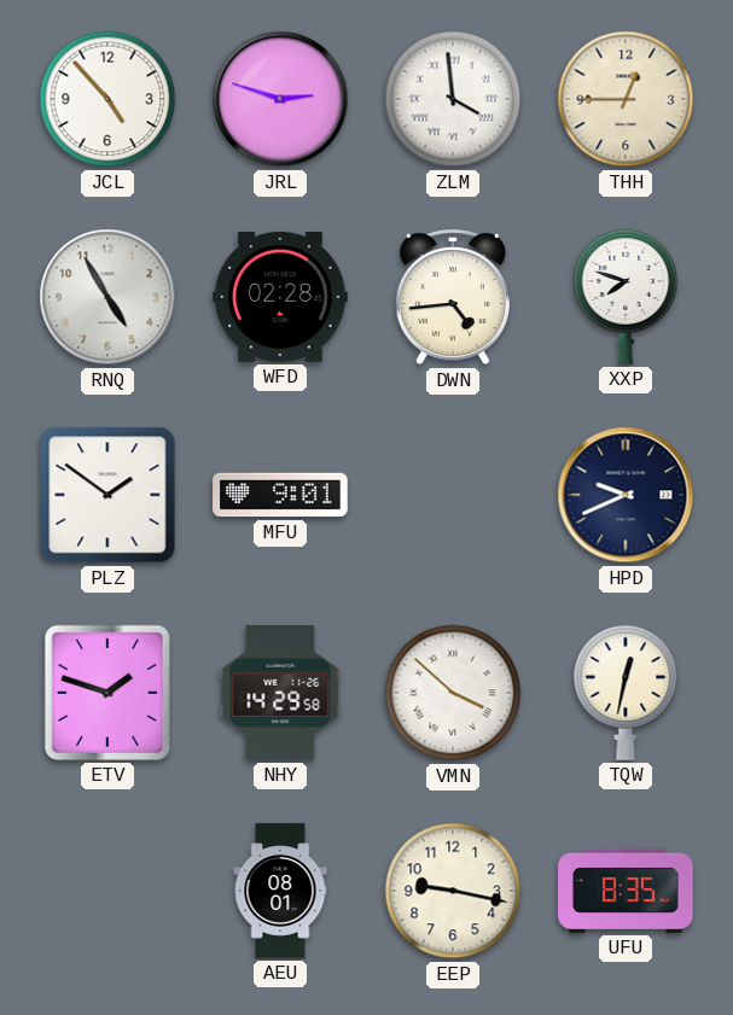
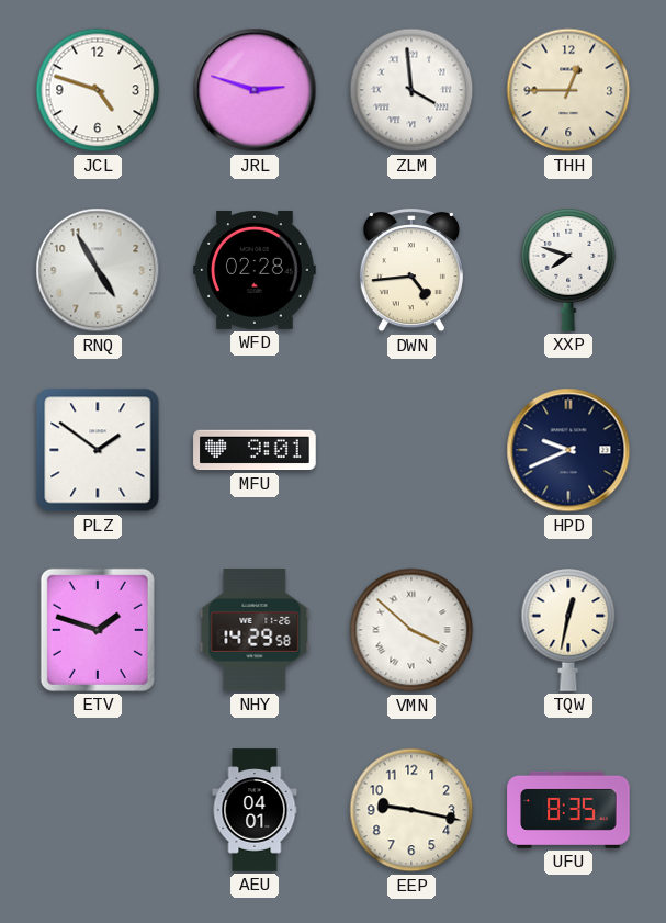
JCL: 4:53 -> 4:48 (98, 90)
AEU: 08:01 -> 04:01 (255, 810)
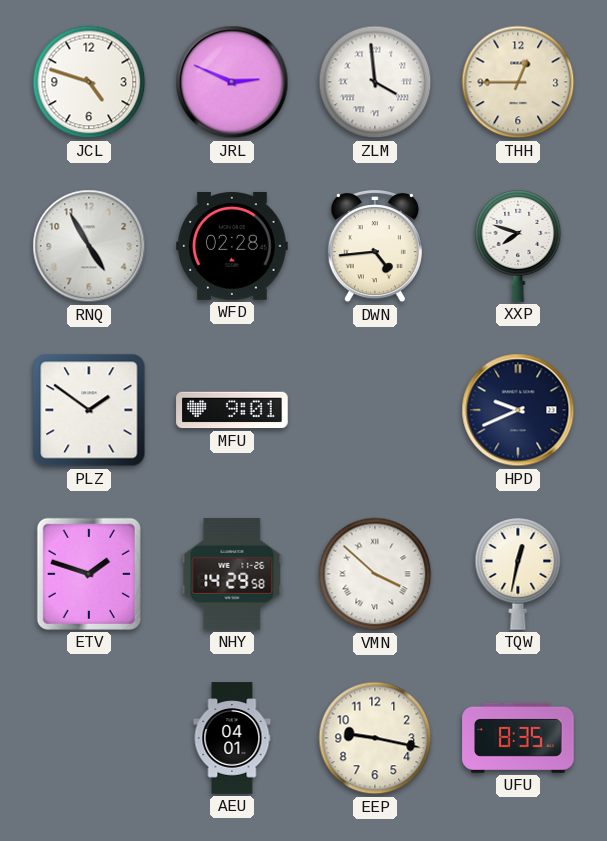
JRL: 2:48 -> 2:49 (232, 82)
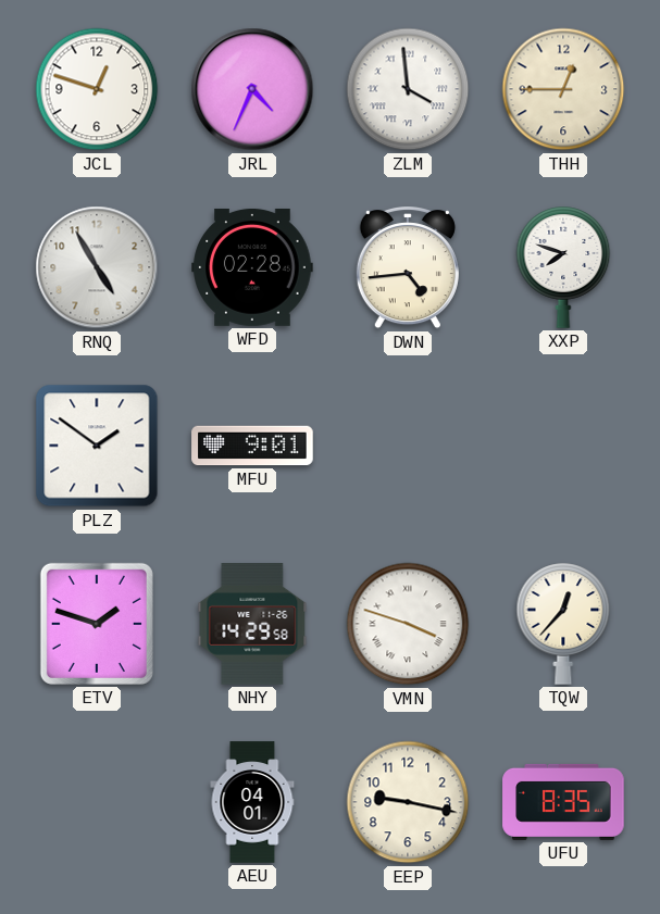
JCL: 4:48 -> 12:48 (97, 89)
JRL: 2:49 -> 4:34 (252, 89)
HPD: 9:41 -> none (518, 410)
VMN: 3:52 -> 3:48 (408, 624)
TQW: 12:32 -> 12:37 (563, 624)
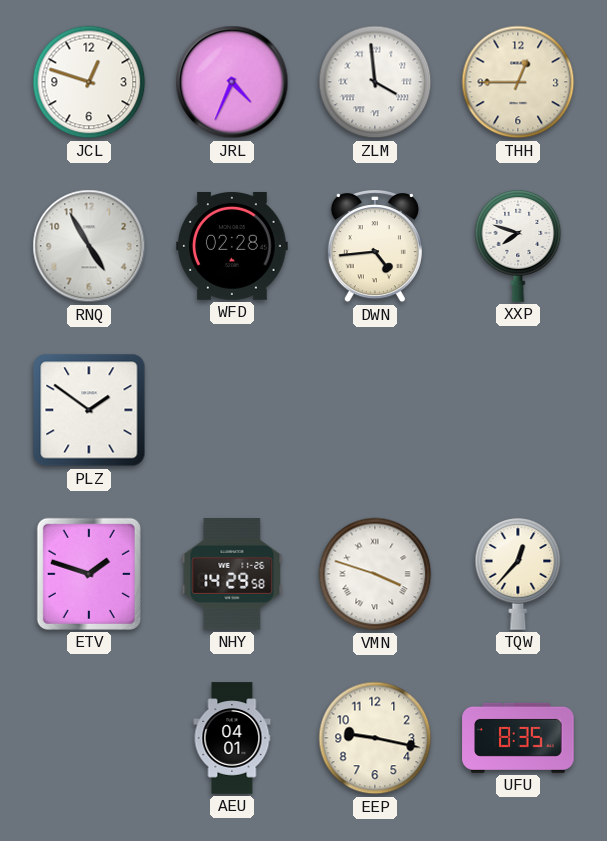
MFU: 9:01 -> none (252, 446)
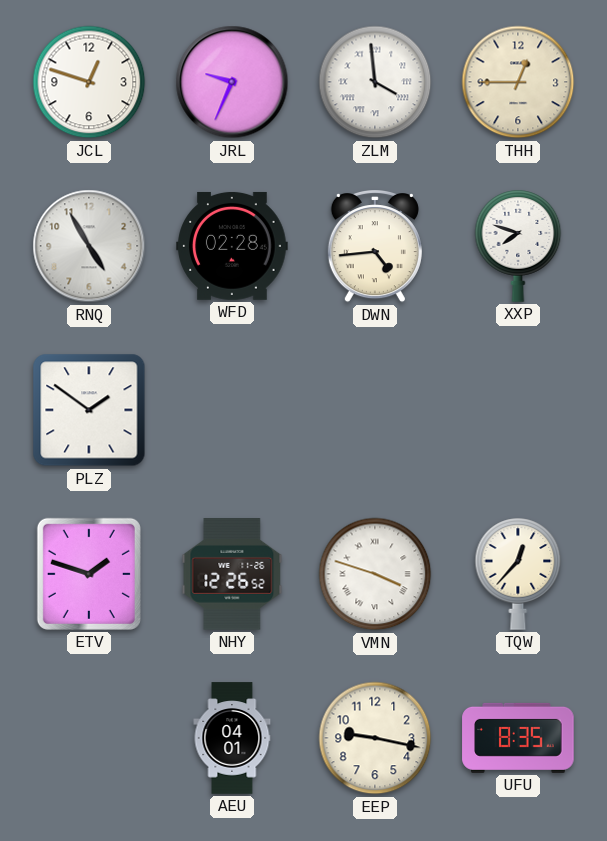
JRL: 4:34 -> 9:34 (232, 82)
NHY: 14:29 -> 12:26 (232, 574)
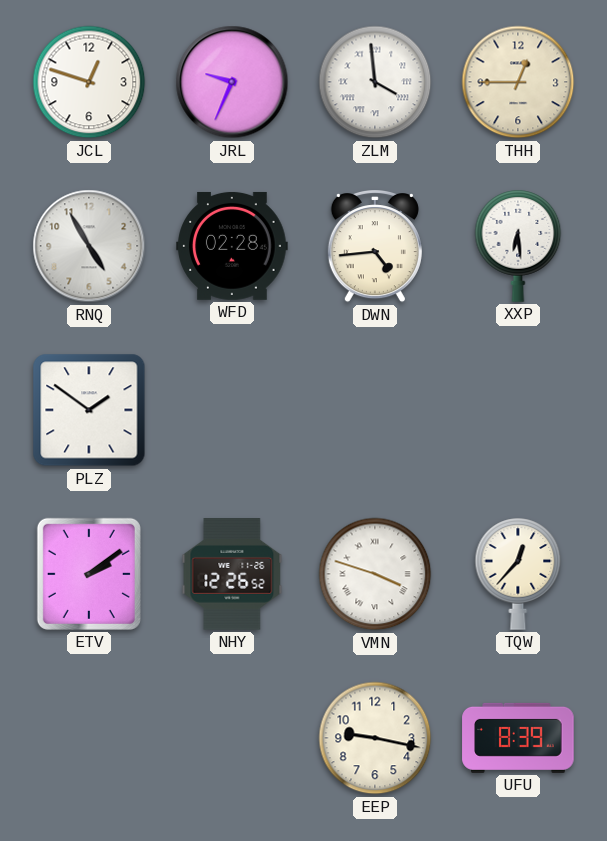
XXP: 7:48 -> 6:29 (518, 246)
ETV: 1:48 -> 2:09 (89, 574)
AEU: 04:01 -> none (232, 738)
UFU: 8:35 -> 8:39 (518, 738)
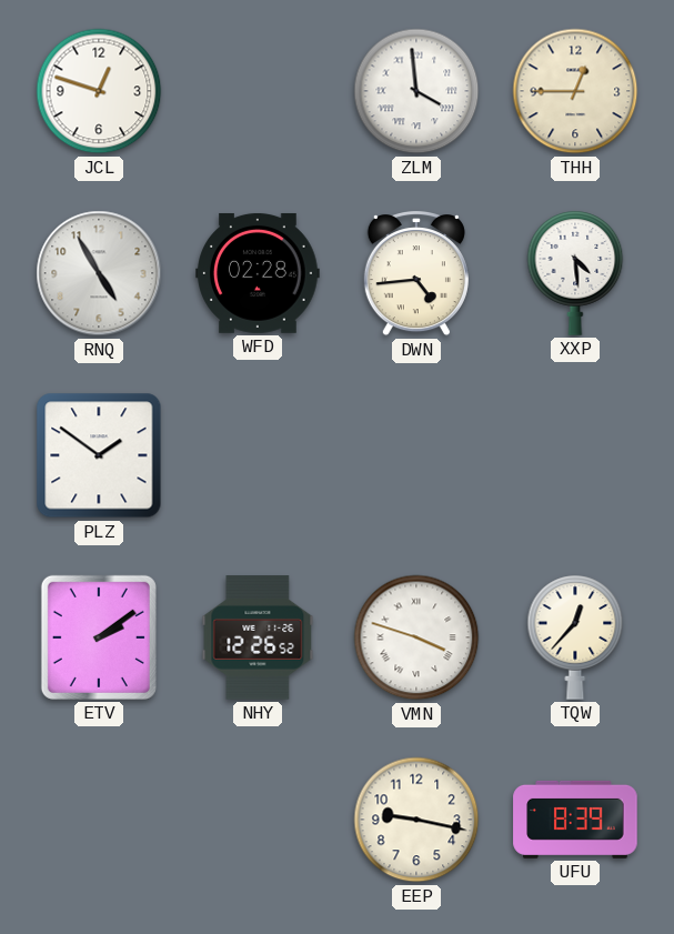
JRL: 9:34 -> none (232, 82)
XXP: 6:29 -> 4:29 (575, 273)
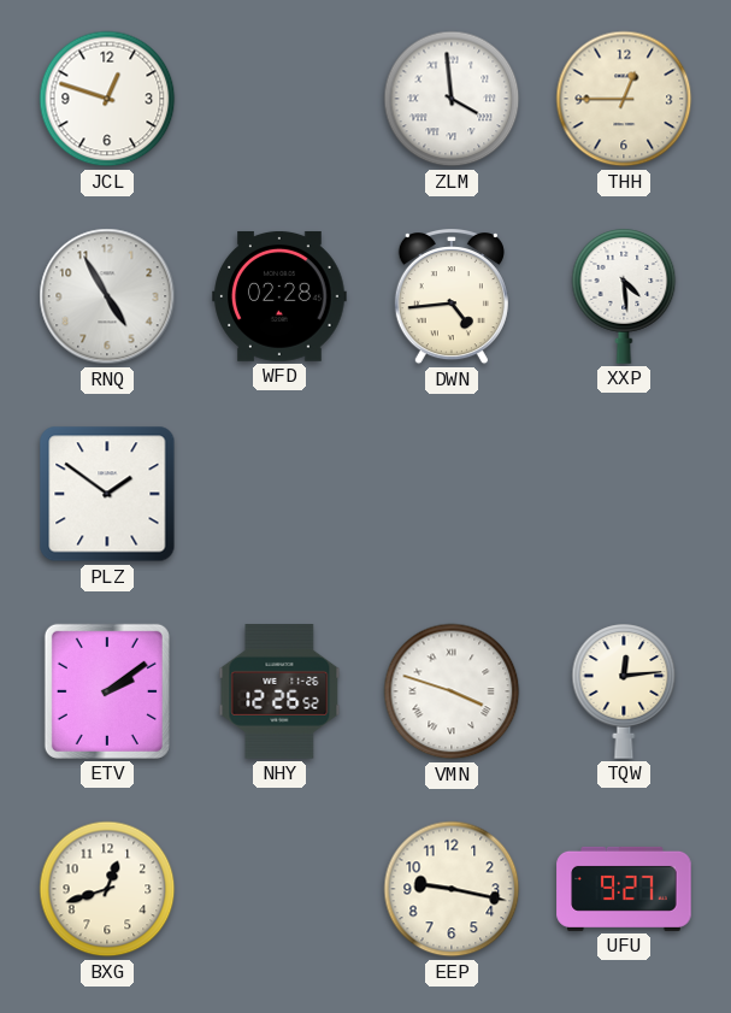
TQW: 12:37 -> 12:14 (624, 691)
BXG: none -> 12:42 (107, 889)
UFU: 8:39 -> 9:27 (624, 889)
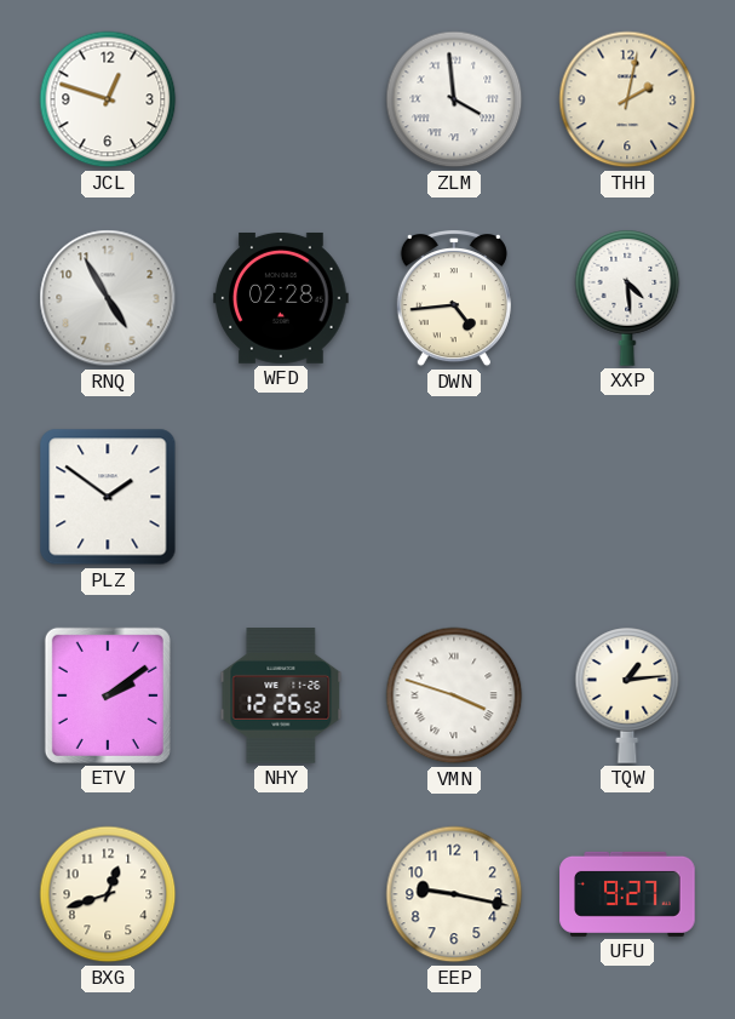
THH: 12:45 -> 2:02 (627, 99)
TQW: 12:14 -> 1:14 (627, 695)
